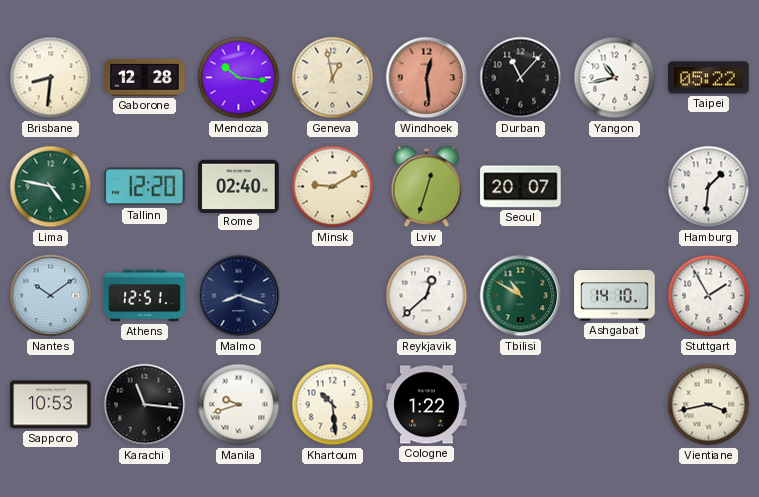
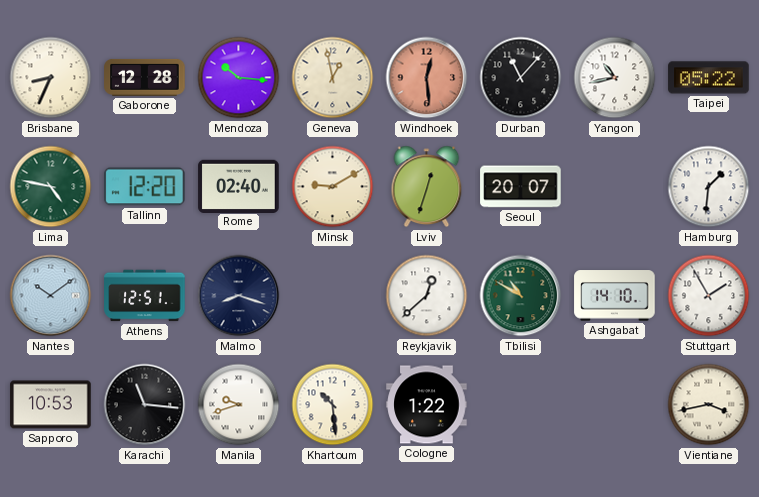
Brisbane: 8:31 -> 8:34 (51, 78)
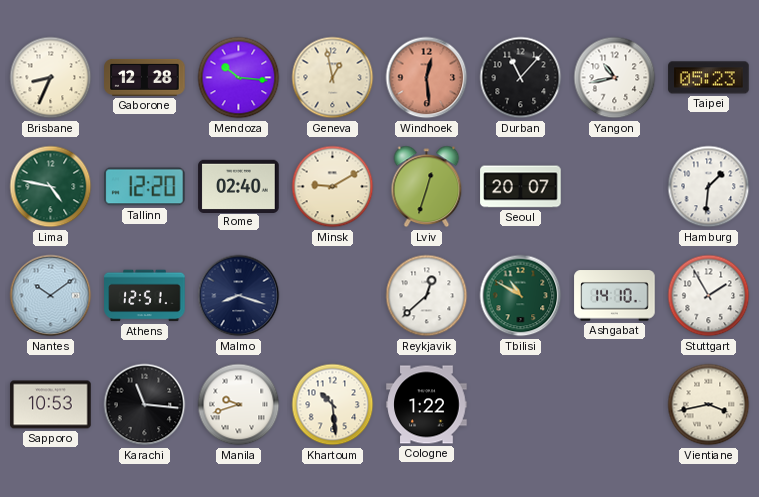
Taipei: 05:22 -> 05:23 (709, 78)
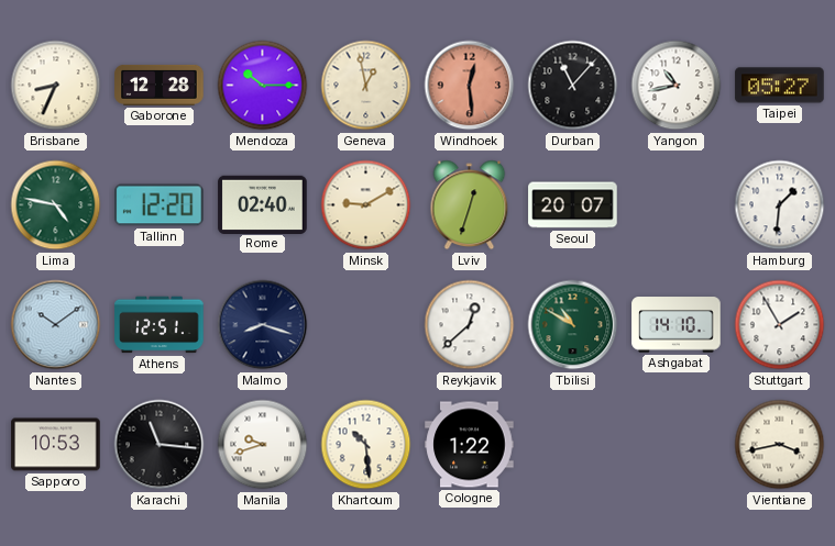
Mendoza: 10:16 -> 10:15 (263, 86)
Taipei: 05:23 -> 05:27 (780, 86)
